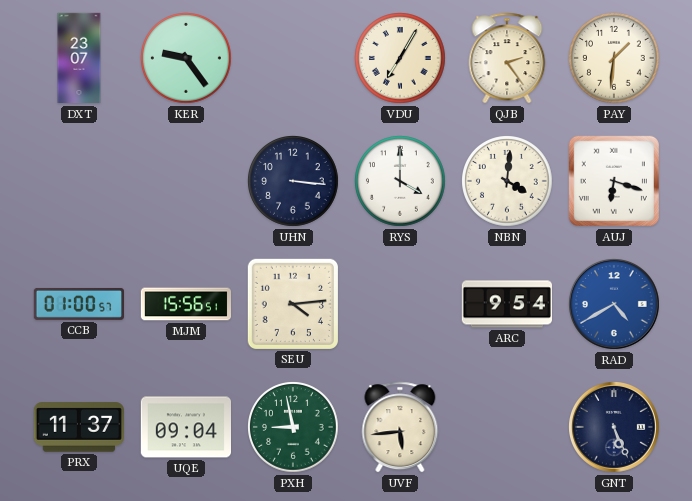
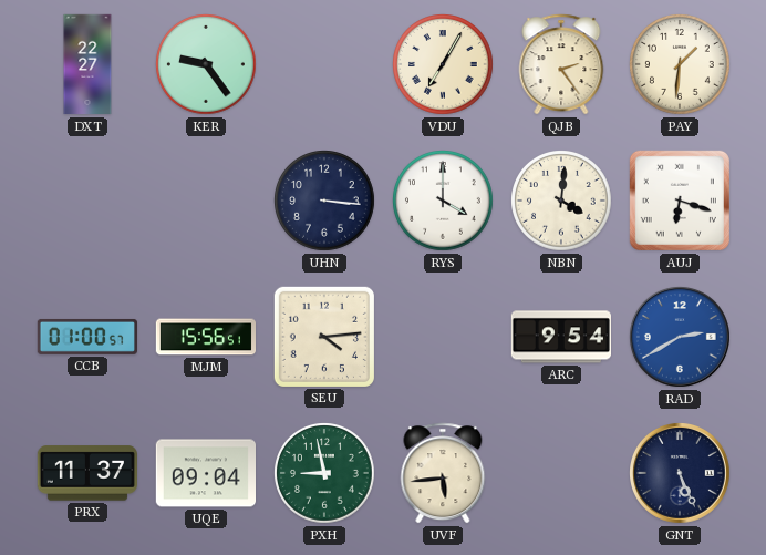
DXT: 23:07 -> 22:27 (87, 64)
RAD: 4:40 -> 2:40 (681, 338)
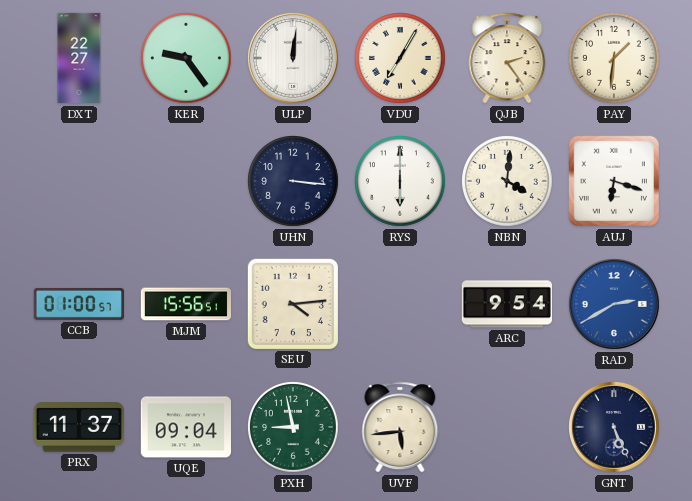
ULP: none -> 12:01 (294, 59)
RYS: 4:00 -> 6:00 (401, 182)
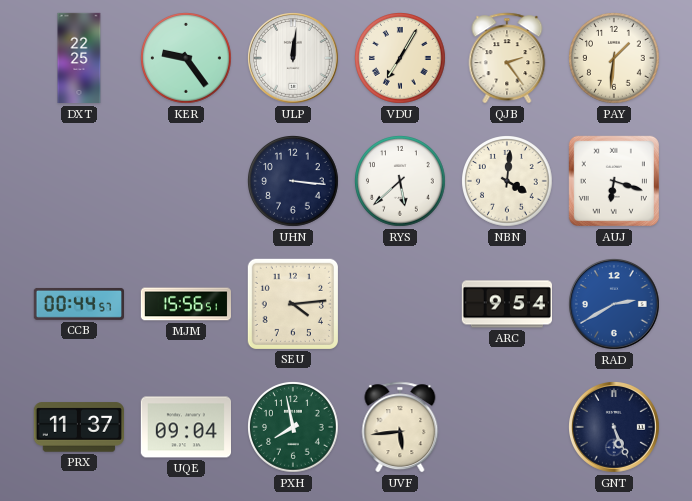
DXT: 22:27 -> 22:25 (79, 58)
RYS: 6:00 -> 5:38 (401, 182)
CCB: 01:00 -> 00:44 (78, 304)
PXH: 8:58 -> 7:58 (294, 428)
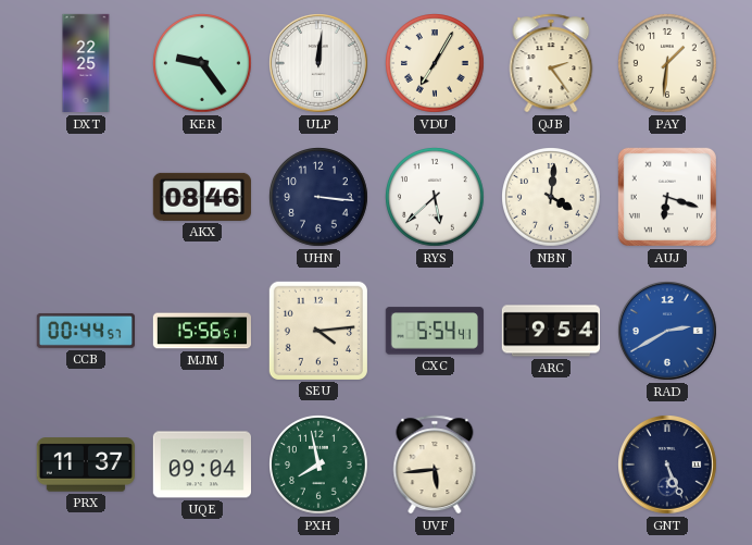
AKX: none -> 08:46 (202, 197)
CXC: none -> 5:54 (435, 331)
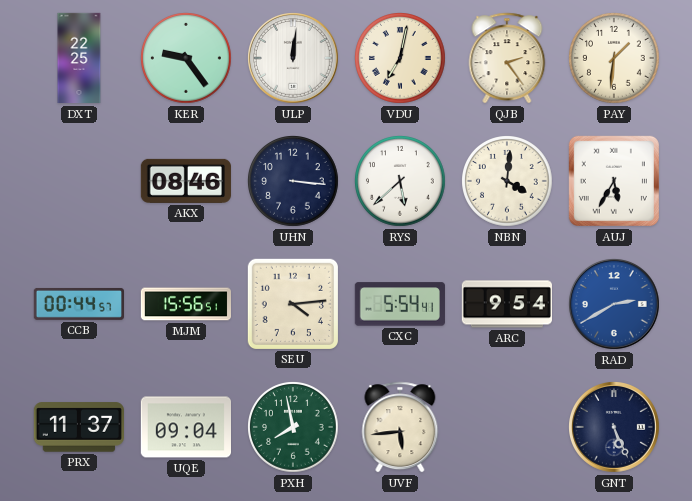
VDU: 7:05 -> 7:02 (401, 59)
AUJ: 6:18 -> 5:35 (614, 181)
